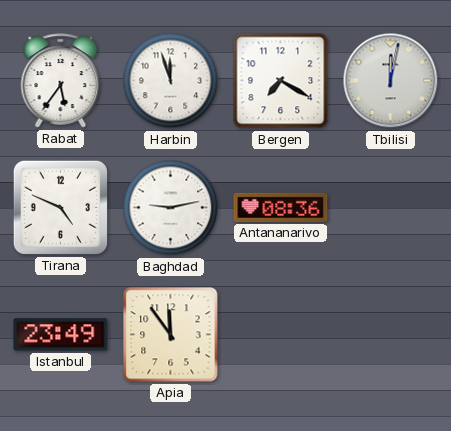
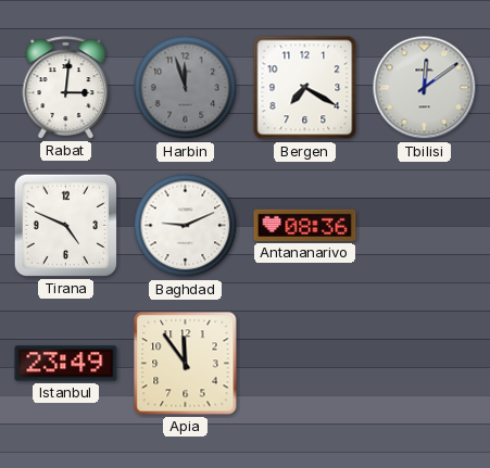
Rabat: 5:36 -> 3:01 (66, 88)
Harbin dial: white -> grey (186, 88)
Tbilisi: 12:02 -> 12:09 (425, 88)
Baghdad: 9:13 -> 9:11 (186, 226)
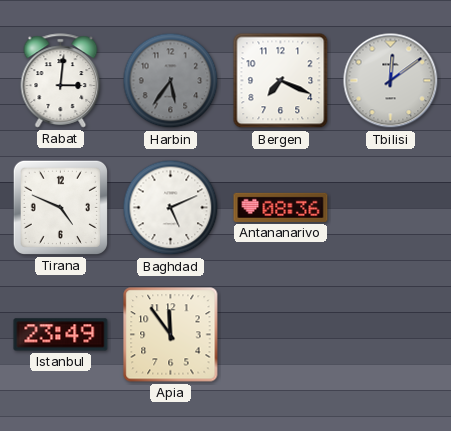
Harbin: 11:57 -> 5:36 (171, 81)
Bergen: 7:20 -> 7:19 (281, 81)
Baghdad: 9:11 -> 5:11 (171, 208)
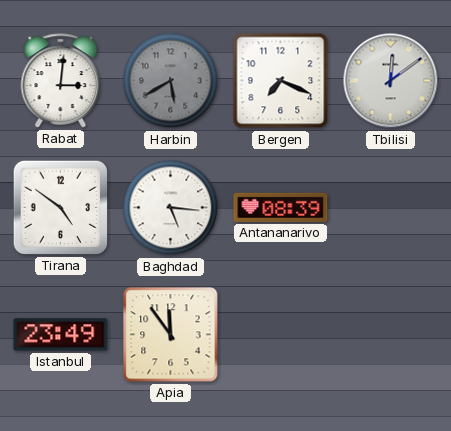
Harbin: 5:36 -> 5:40 (171, 81)
Tirana: 4:49 -> 4:51 (60, 207)
Baghdad: 5:11 -> 5:16 (171, 208)
Antananarivo: 08:36 -> 08:39 (281, 207)
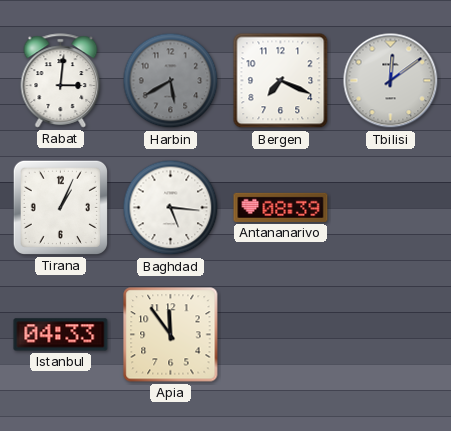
Tirana: 4:51 -> 1:04 (60, 207)
Istanbul: 23:49 -> 04:33 (61, 335)
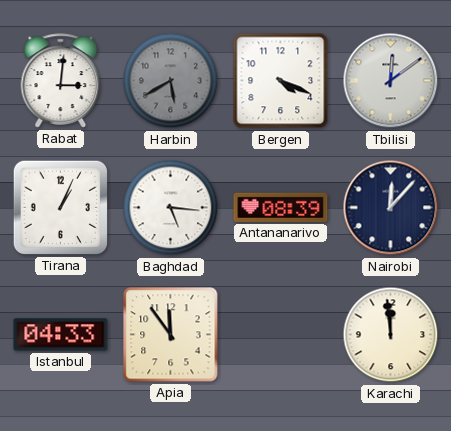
Bergen: 7:19 -> 4:19 (281, 81)
Nairobi: none -> 12:07 (391, 208)
Karachi: none -> 11:59 (391, 335)
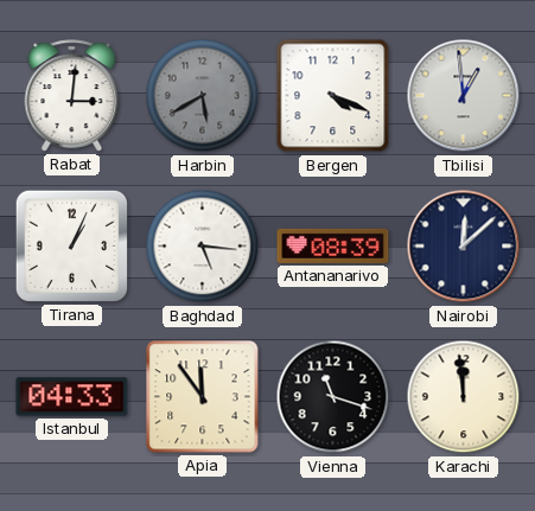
Tbilisi: 12:09 -> 12:59 (464, 96)
Nairobi: 12:07 -> 12:08 (464, 247)
Vienna: none -> 11:18 (333, 397)
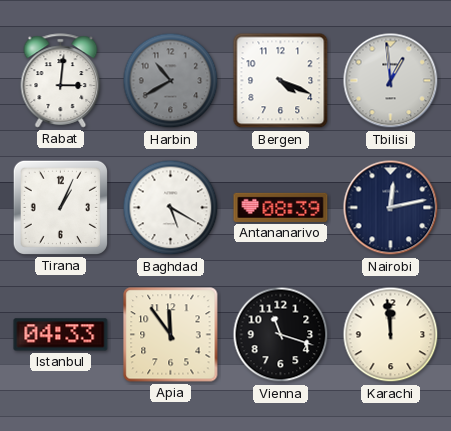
Harbin: 5:40 -> 10:40 (171, 81)
Baghdad: 5:16 -> 5:20 (171, 208)
Nairobi: 12:08 -> 12:13 (391, 208)
